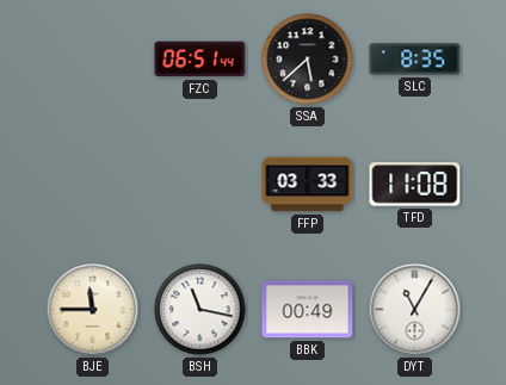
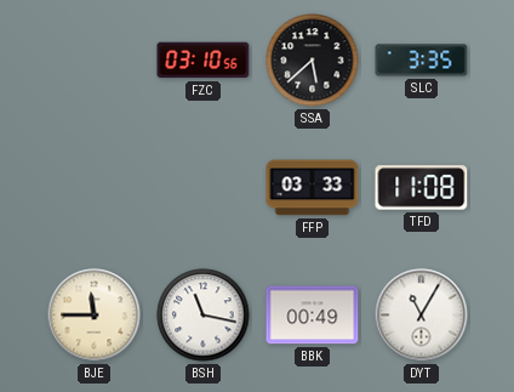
FZC: 06:51 -> 03:10 (204, 61)
SLC: 8:35 -> 3:35 (422, 61)
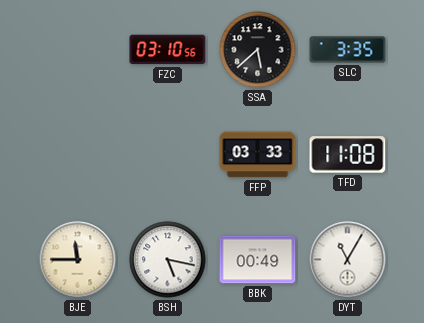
BSH: 11:17 -> 5:17 (168, 260)
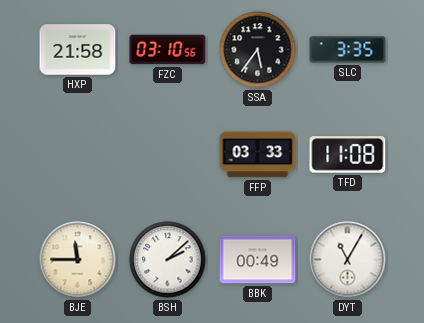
HXP: none -> 21:58 (78, 50)
SSA: 5:38 -> 5:36 (258, 50)
BSH: 5:17 -> 2:08 (168, 260)
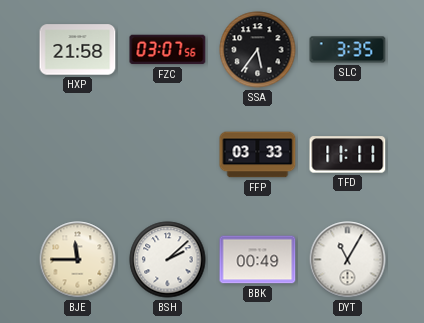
FZC: 03:10 -> 03:07 (168, 50)
TFD: 11:08 -> 11:11 (348, 155)
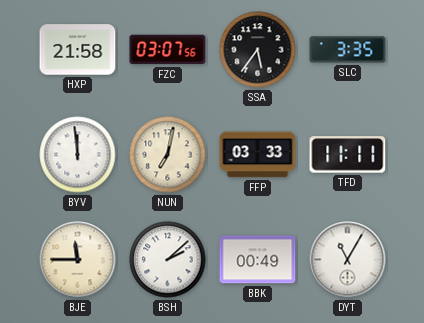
BYV: none -> 11:59 (78, 155)
NUN: none -> 7:02 (168, 155)
